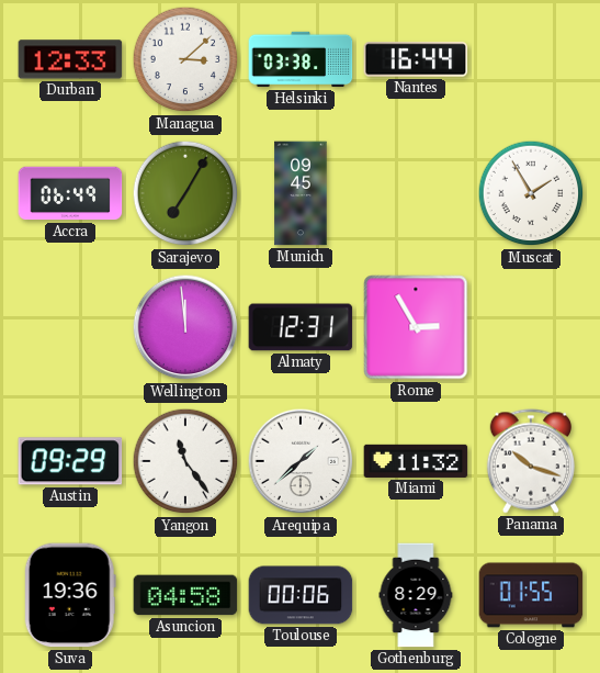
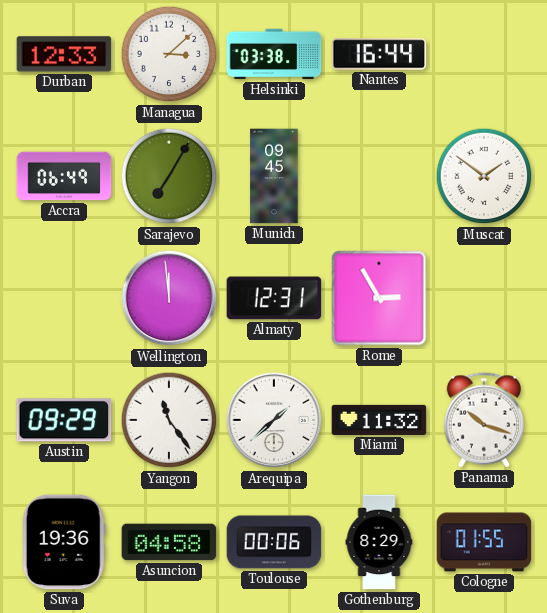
Muscat: 1:55 -> 1:51 (484, 176)
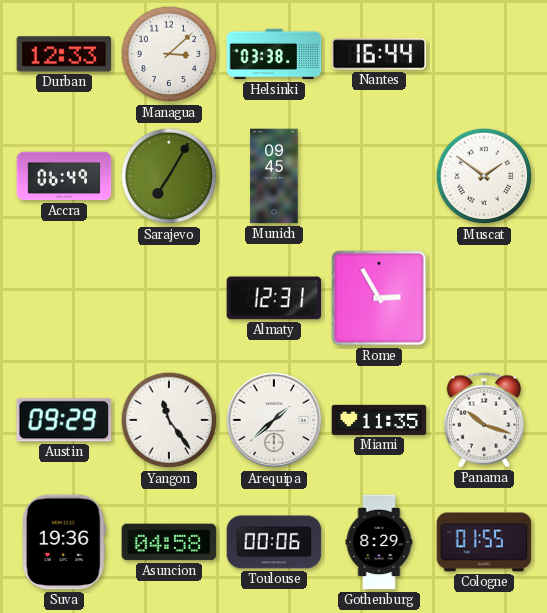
Wellington: 11:59 -> none (169, 298)
Miami: 11:32 -> 11:35 (379, 420)
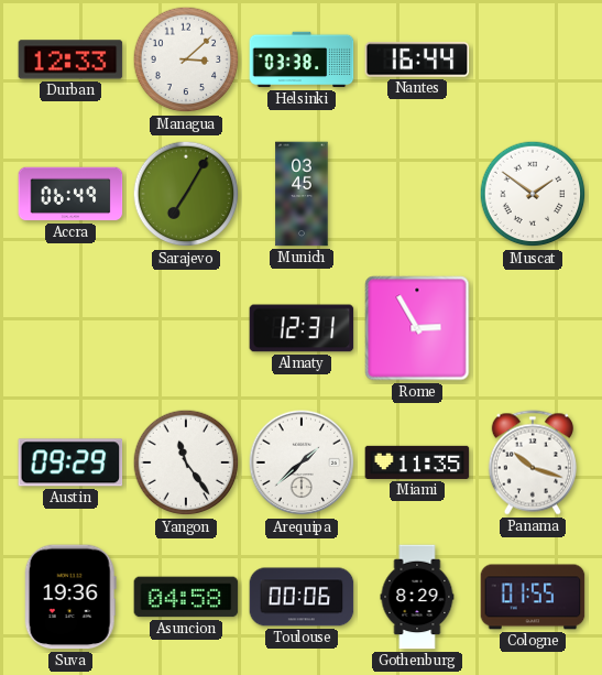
Munich: 09:45 -> 03:45 (302, 194)
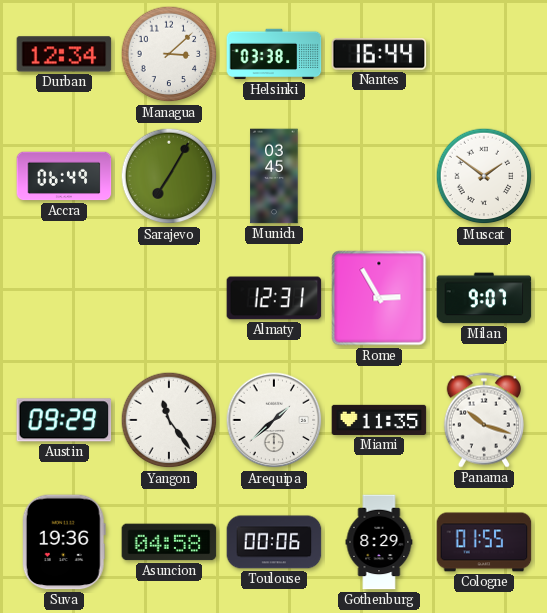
Durban: 12:33 -> 12:34 (64, 54)
Milan: none -> 9:07 (484, 298)
